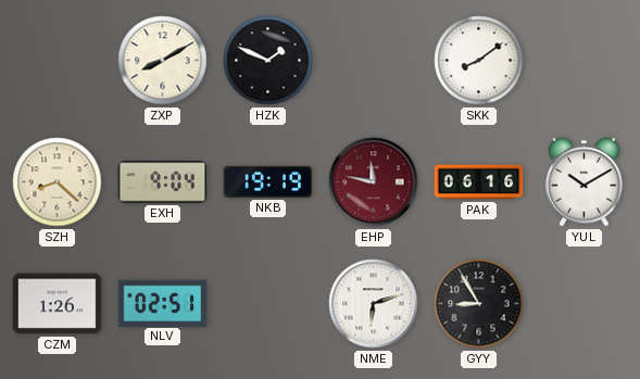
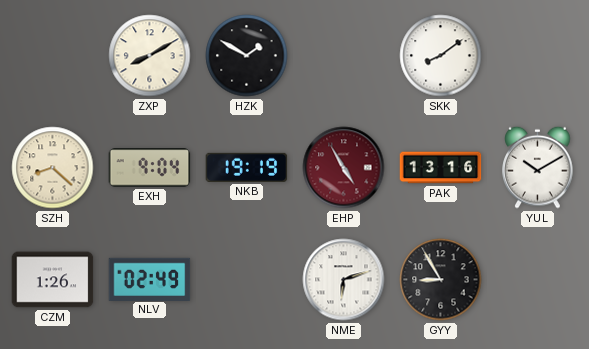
HZK: 1:49 -> 1:50 (247, 56)
EHP: 11:47 -> 4:55 (344, 168)
PAK: 06:16 -> 13:16 (441, 168)
NLV: 02:51 -> 02:49 (150, 279)
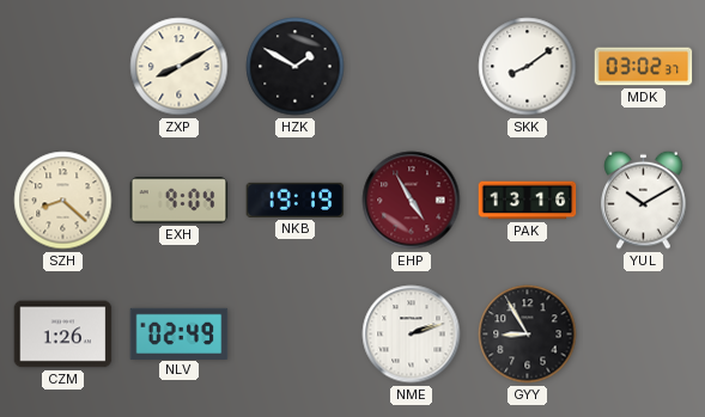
MDK: none -> 03:02 (644, 67)
NME: 6:12 -> 2:12 (412, 335)
